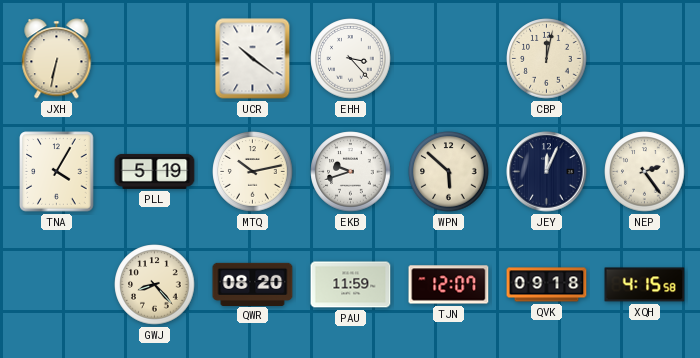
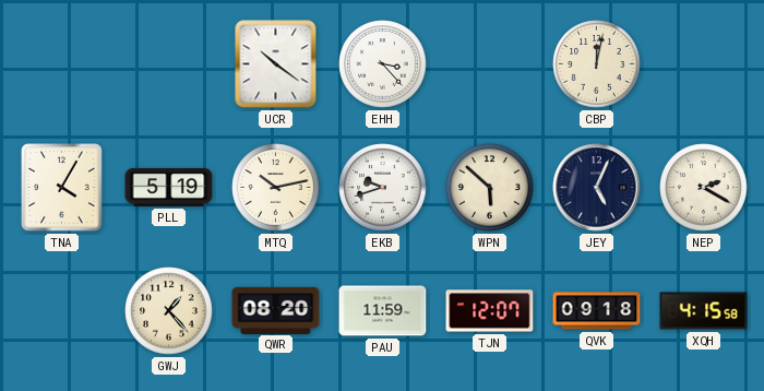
JXH: 6:32 -> none (57, 59)
JEY: 12:04 -> 5:04 (597, 188)
NEP: 2:24 -> 2:20 (704, 188)
GWJ: 8:23 -> 1:23 (169, 311)
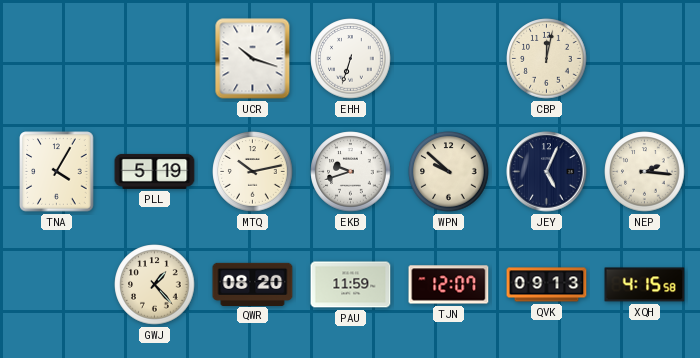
UCR: 10:21 -> 10:18 (253, 59)
EHH: 3:23 -> 6:33 (351, 59)
WPN: 5:52 -> 9:52 (449, 172)
NEP: 2:20 -> 2:16 (645, 172)
QVK: 09:18 -> 09:13 (547, 285)
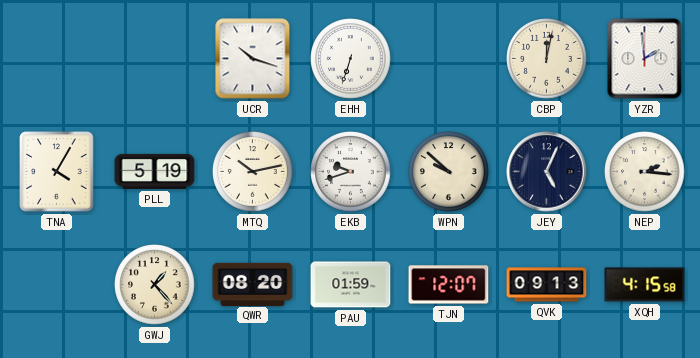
YZR: none -> 1:59 (645, 59)
PAU: 11:59 -> 01:59 (351, 285)
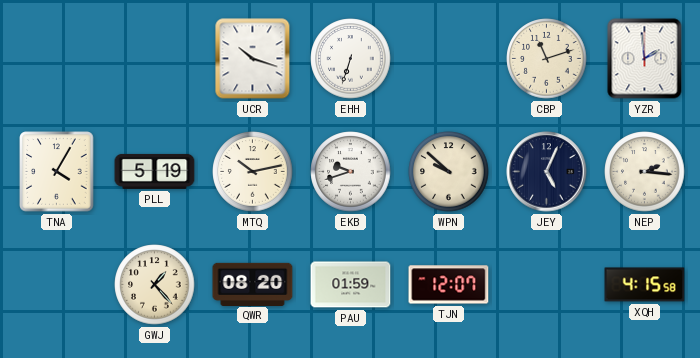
CBP: 12:02 -> 11:12 (547, 59)
QVK: 09:13 -> none (547, 285)
